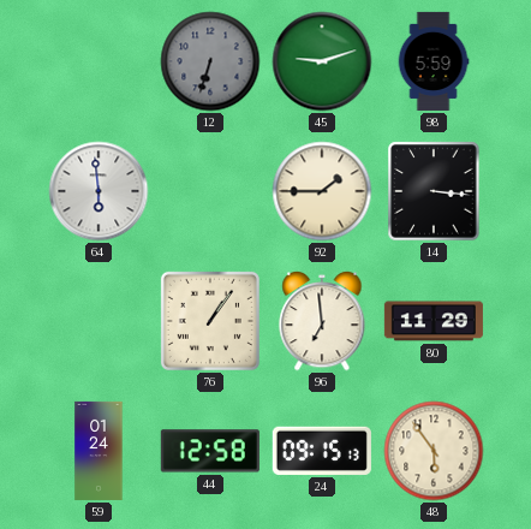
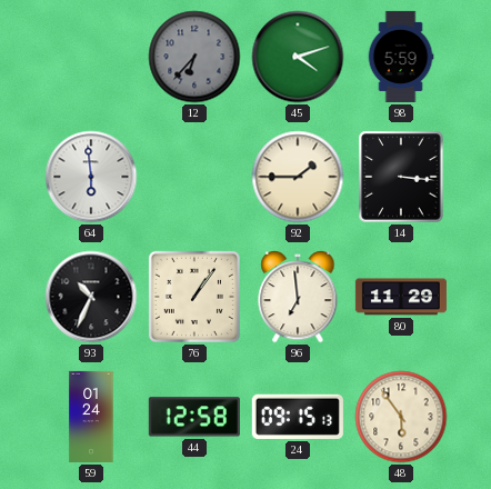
12: 6:33 -> 6:37 (194, 57)
45: 9:12 -> 4:12 (298, 57)
93: none -> 10:34 (91, 297)
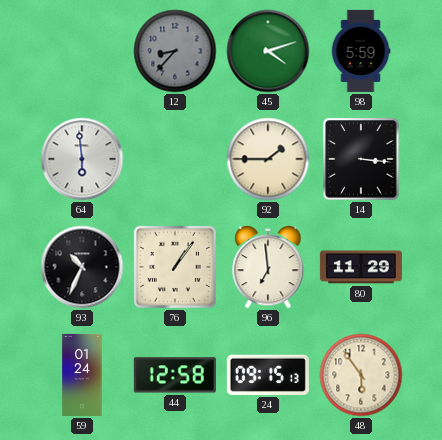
12: 6:37 -> 8:37 (175, 51)
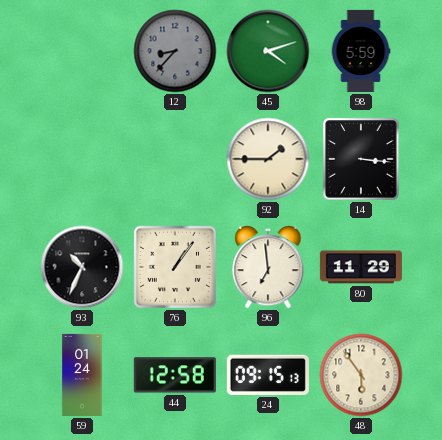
64: 5:59 -> none (82, 159)
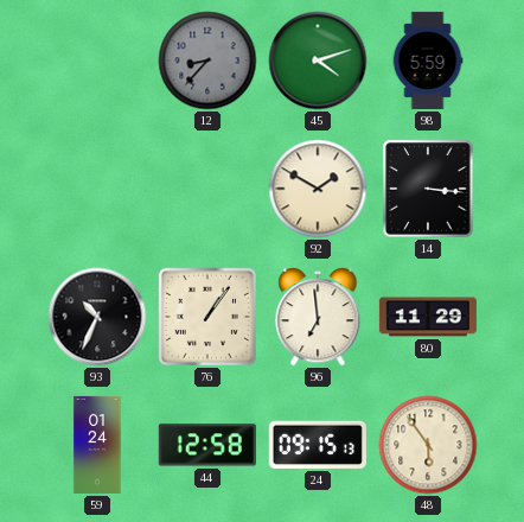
92: 1:45 -> 1:50 (318, 189)
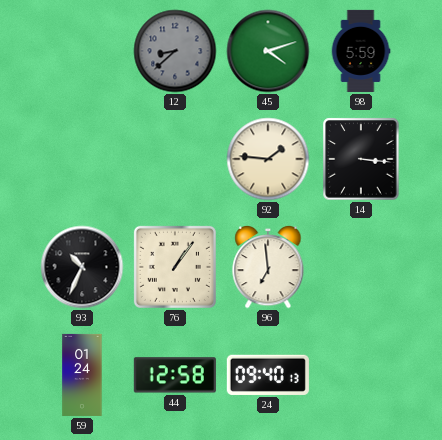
12: 8:37 -> 8:38 (175, 51)
92: 1:50 -> 1:46 (268, 159)
80: 11:29 -> none (428, 317)
24: 09:15 -> 09:40 (268, 375)
48: 5:54 -> none (428, 445)
